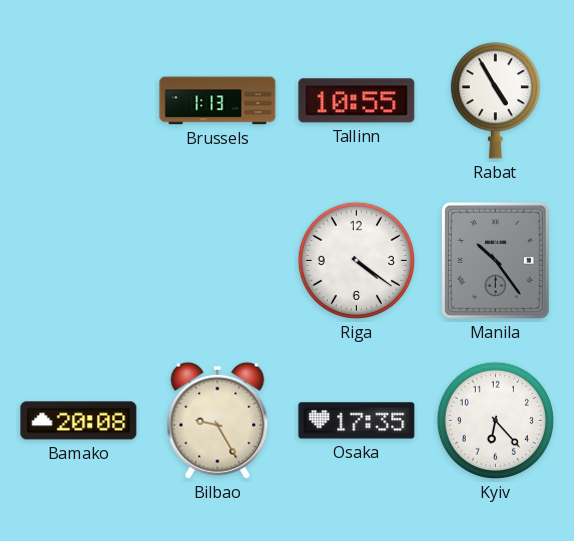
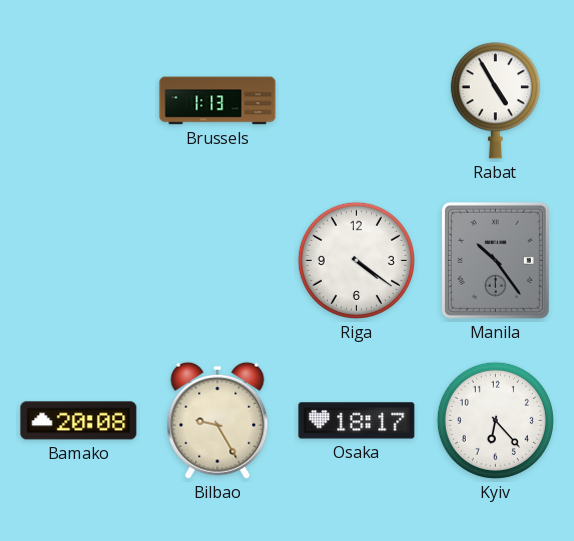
Tallinn: 10:55 -> none (357, 101)
Osaka: 17:35 -> 18:17 (357, 421)
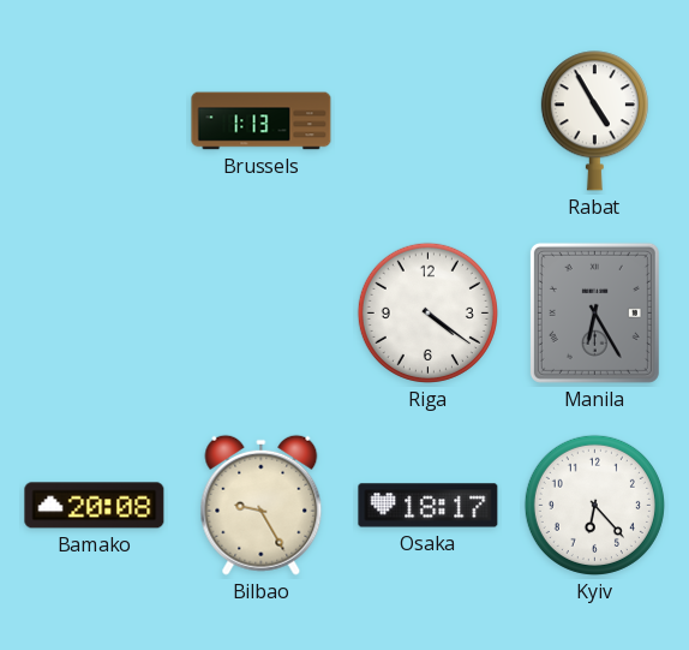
Manila: 10:24 -> 6:25 (594, 312)
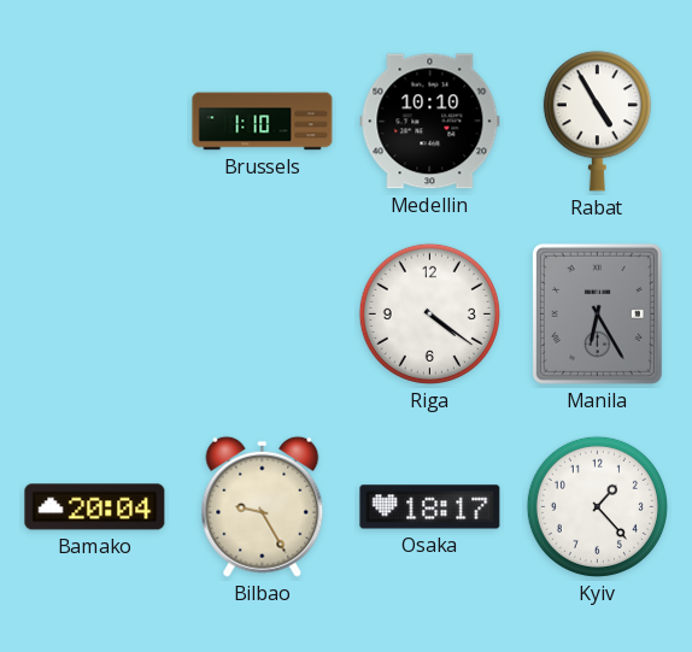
Brussels: 1:13 -> 1:10 (263, 122)
Medellin: none -> 10:10 (430, 122)
Bamako: 20:08 -> 20:04 (95, 507)
Kyiv: 6:23 -> 1:23 (597, 506)
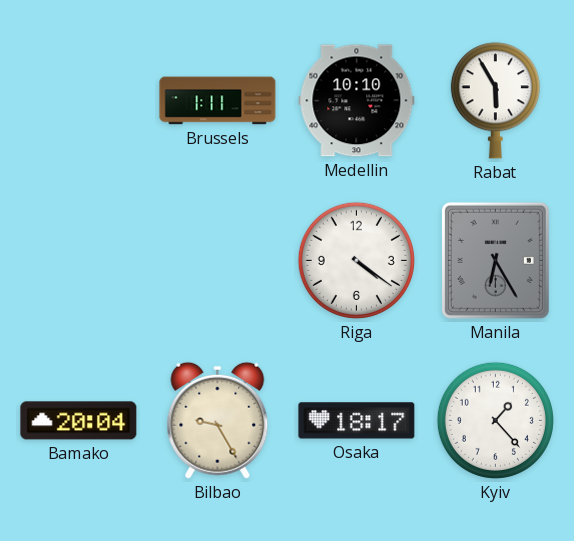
Brussels: 1:10 -> 1:11 (218, 101)
Rabat: 4:55 -> 5:55 (495, 101)
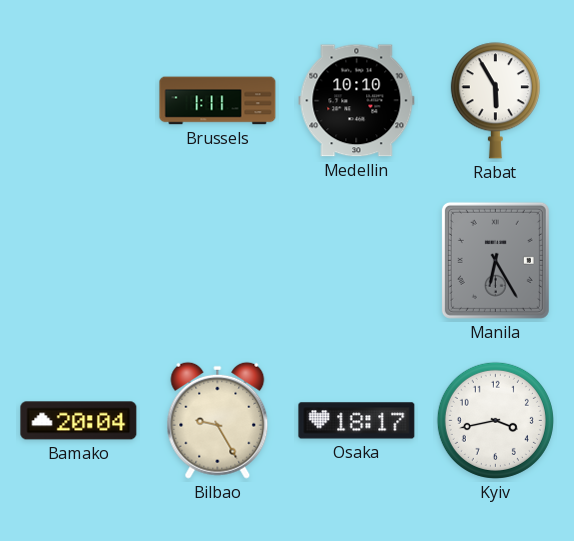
Riga: 4:21 -> none (356, 260)
Kyiv: 1:23 -> 3:43 (495, 420)
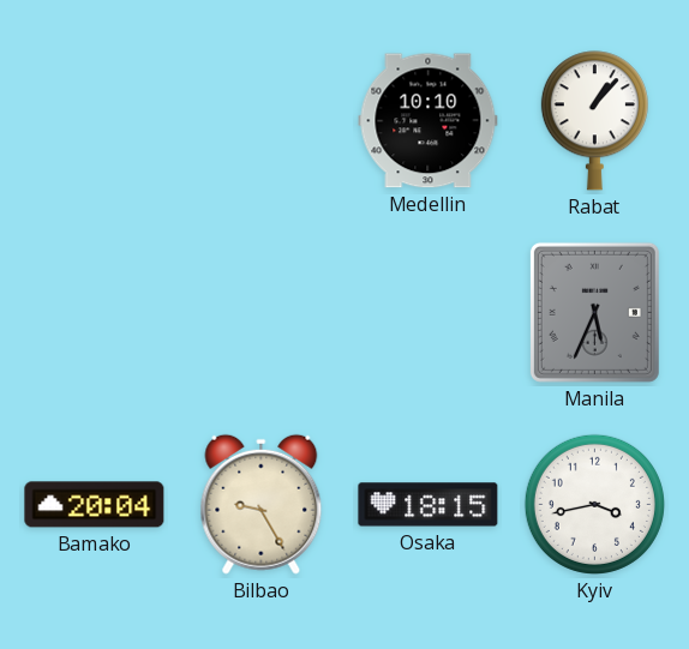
Brussels: 1:11 -> none (218, 101)
Rabat: 5:55 -> 1:07 (594, 121)
Manila: 6:25 -> 5:34 (594, 312)
Osaka: 18:17 -> 18:15 (429, 505)
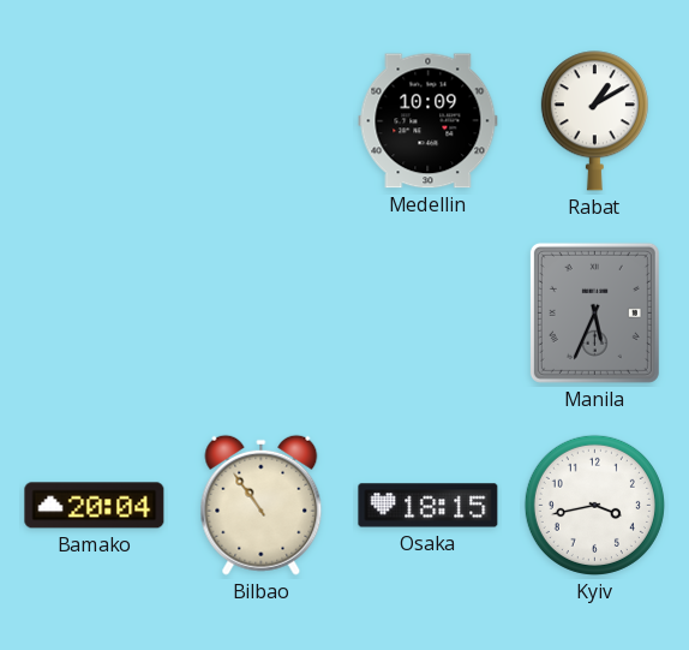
Medellin: 10:10 -> 10:09 (429, 121)
Rabat: 1:07 -> 1:10 (594, 121)
Bilbao: 9:25 -> 10:54 (262, 505)
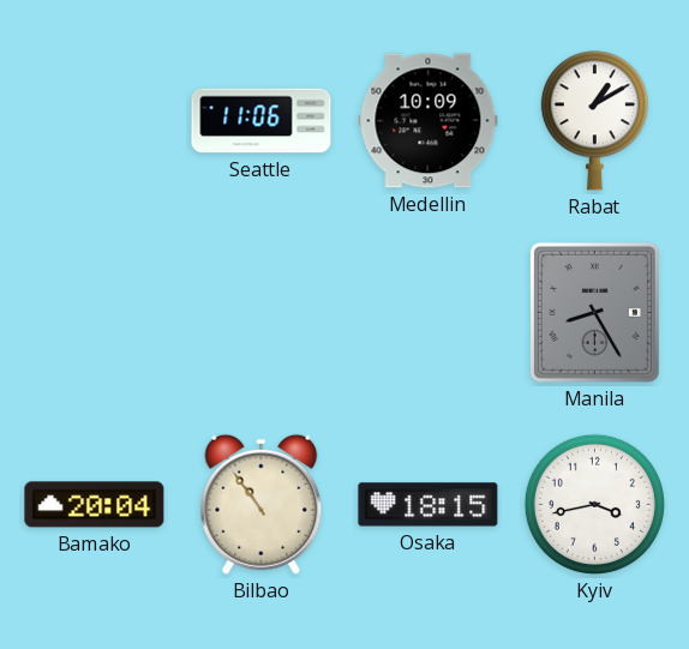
Seattle: none -> 11:06 (262, 121)
Manila: 5:34 -> 8:25 (594, 312)
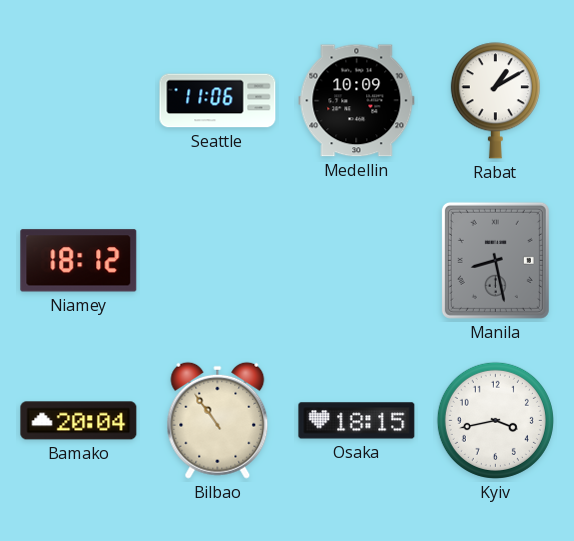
Niamey: none -> 18:12 (79, 261)
Manila: 8:25 -> 8:28 (495, 260)
